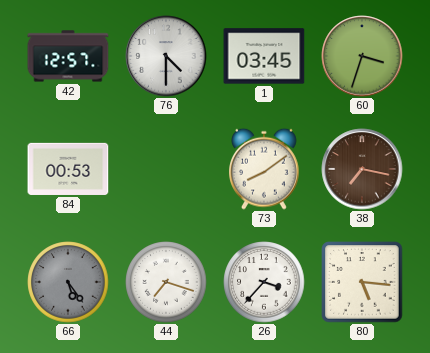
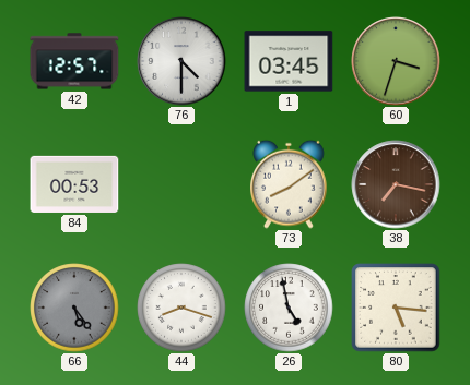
44: 7:18 -> 8:18 (181, 308)
26: 3:37 -> 4:58 (289, 308)
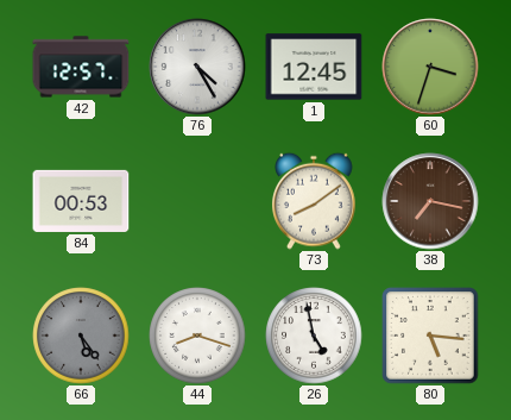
76: 4:30 -> 4:25 (197, 67)
1: 03:45 -> 12:45 (314, 67)
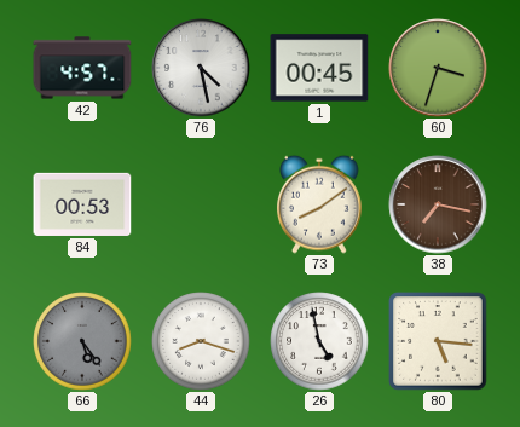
42: 12:57 -> 4:57 (82, 68)
76: 4:25 -> 4:28 (201, 68)
1: 12:45 -> 00:45 (319, 68)
